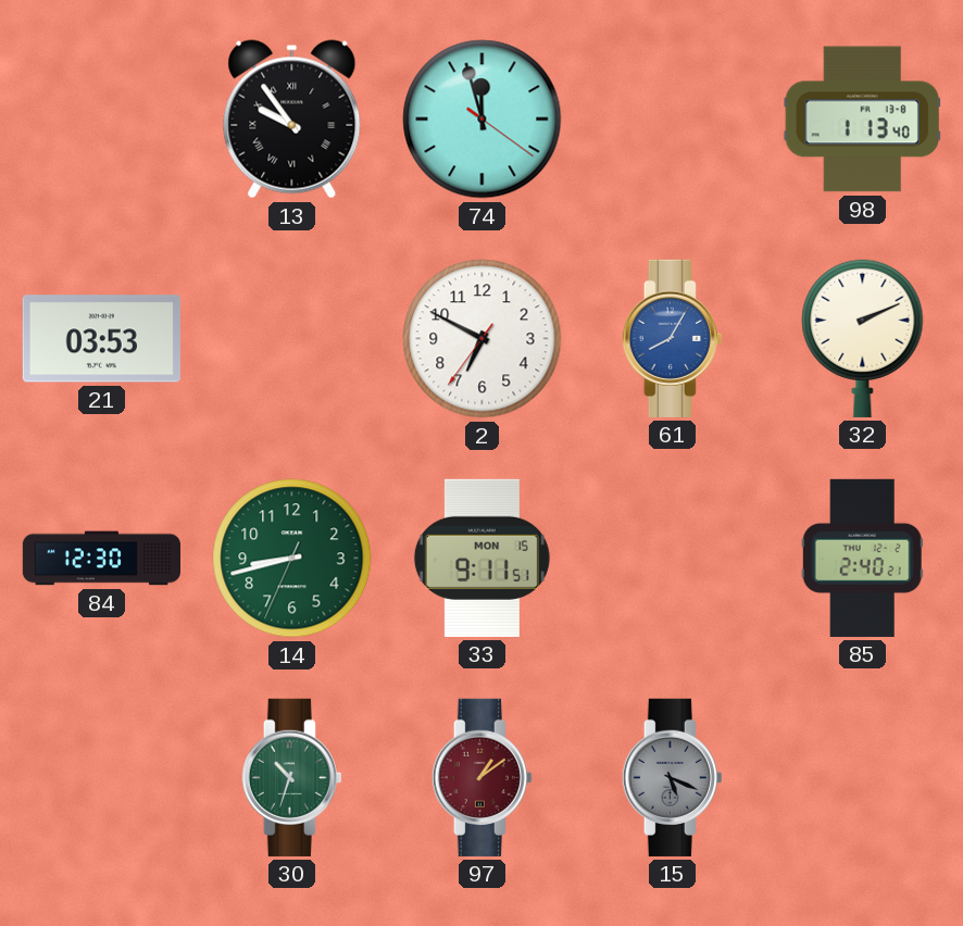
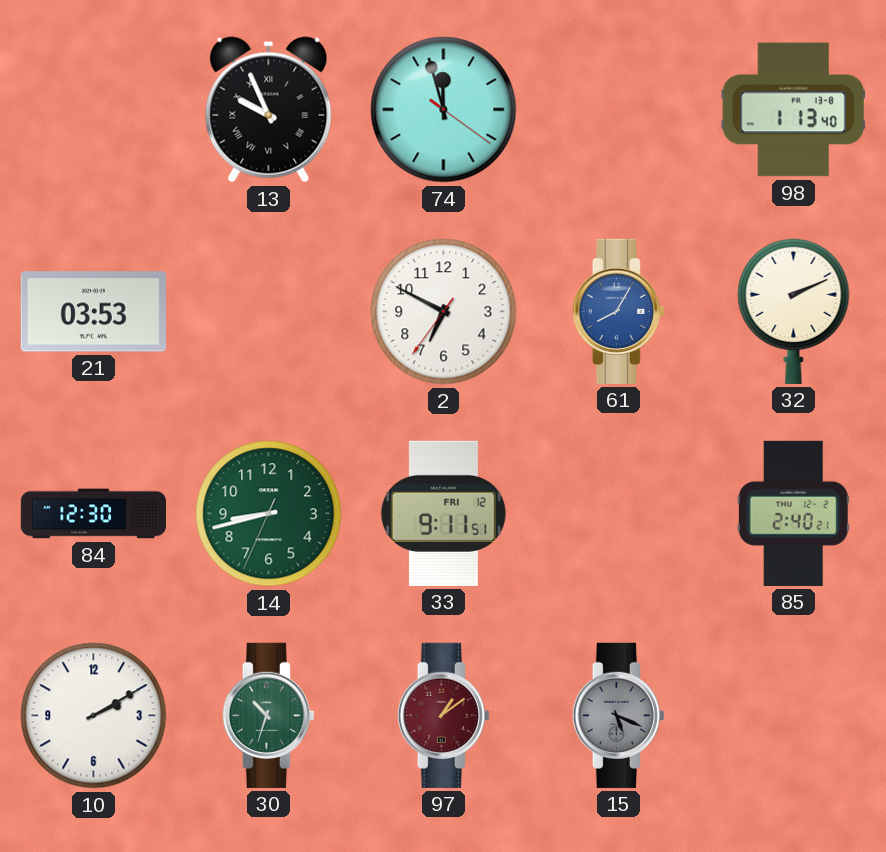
13: 9:54 -> 9:56 (269, 110)
33 date: MON 15 -> FRI 12 (443, 513)
10: none -> 2:10 (94, 716)
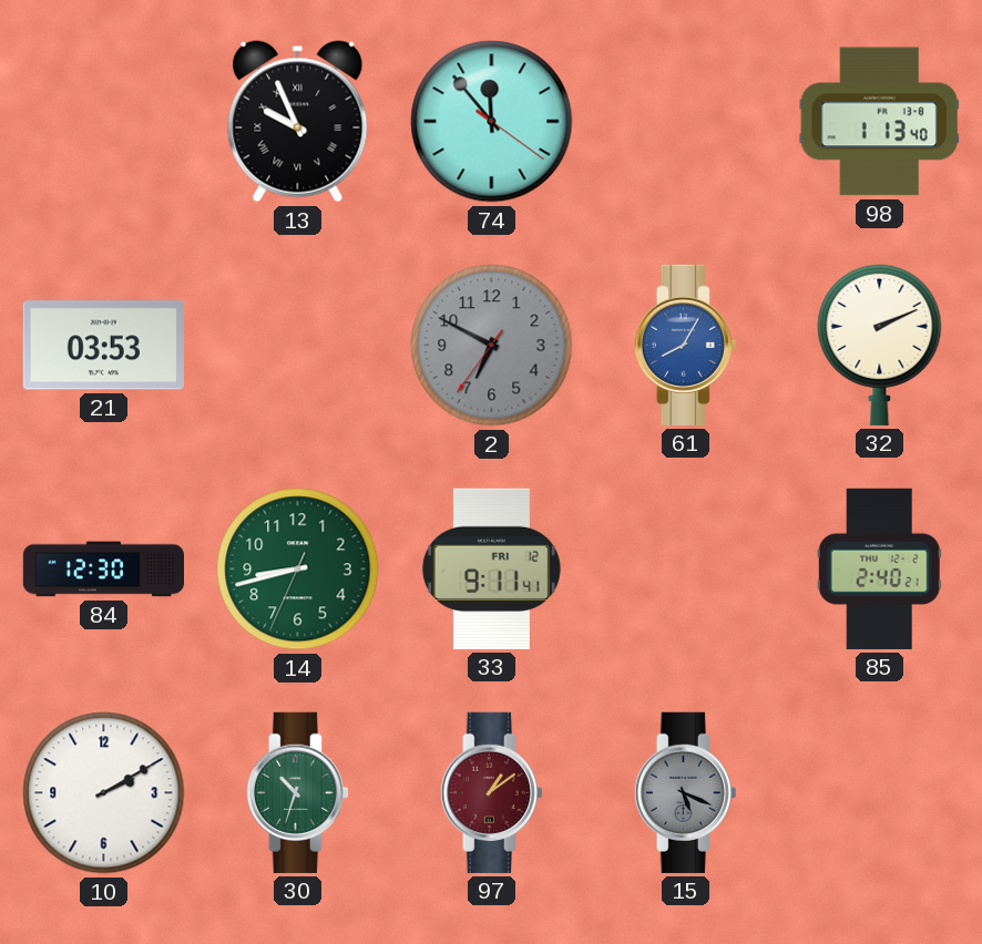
74: 11:57 -> 11:53 (492, 122)
2 dial: white -> grey (492, 346)
33: 9:11:51 -> 9:11:41 (491, 568)
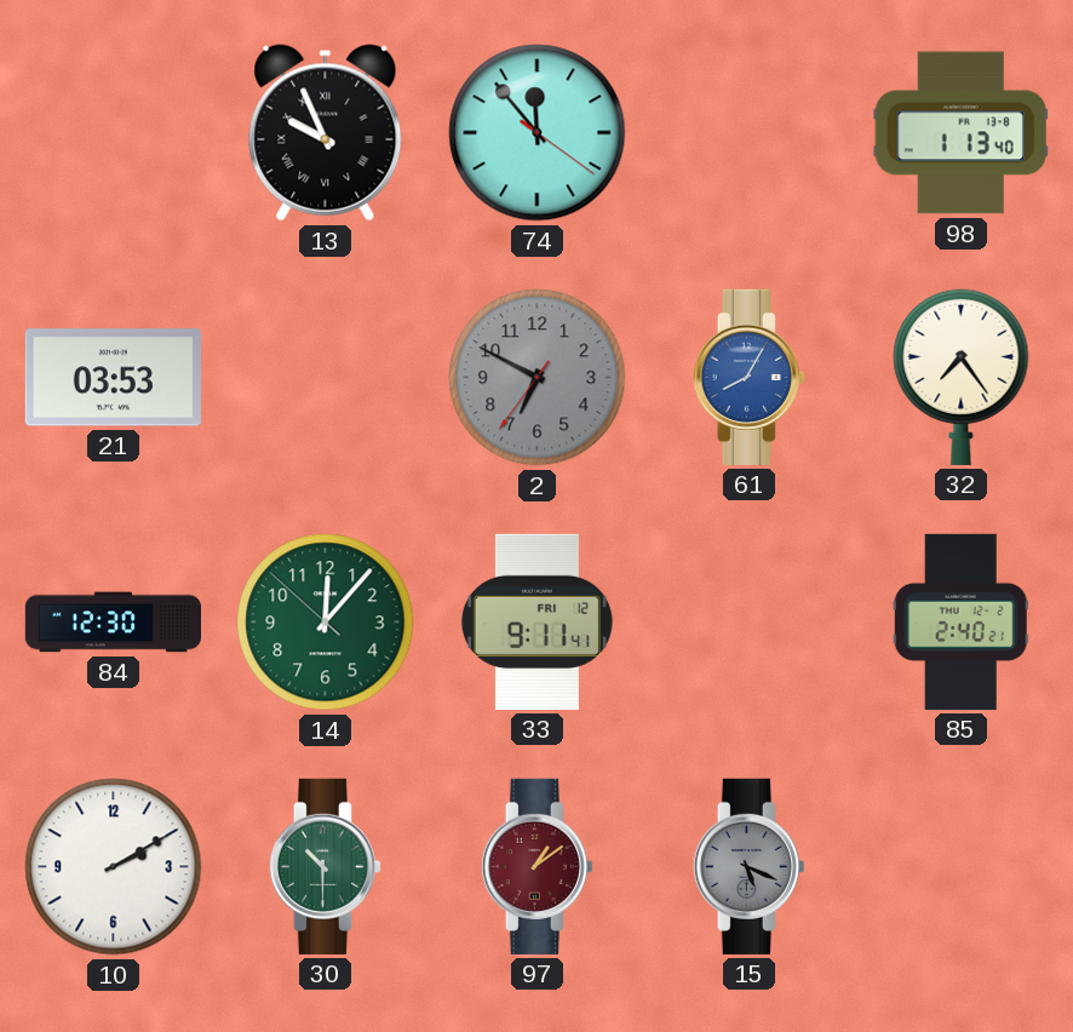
32: 2:11 -> 7:24 (962, 377)
14: 8:42 -> 12:06 (326, 623)
30: 10:33 -> 10:30 (325, 866)
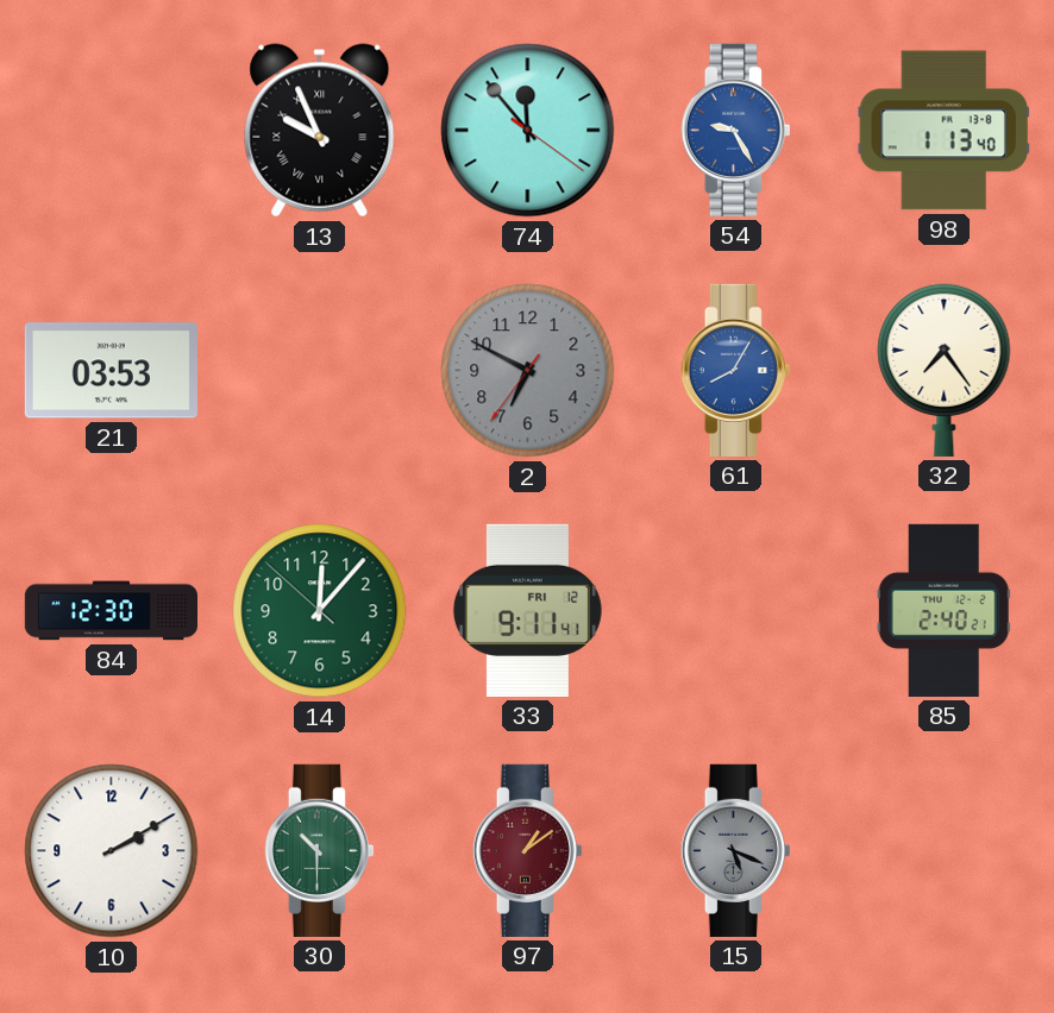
54: none -> 9:25 (735, 130)
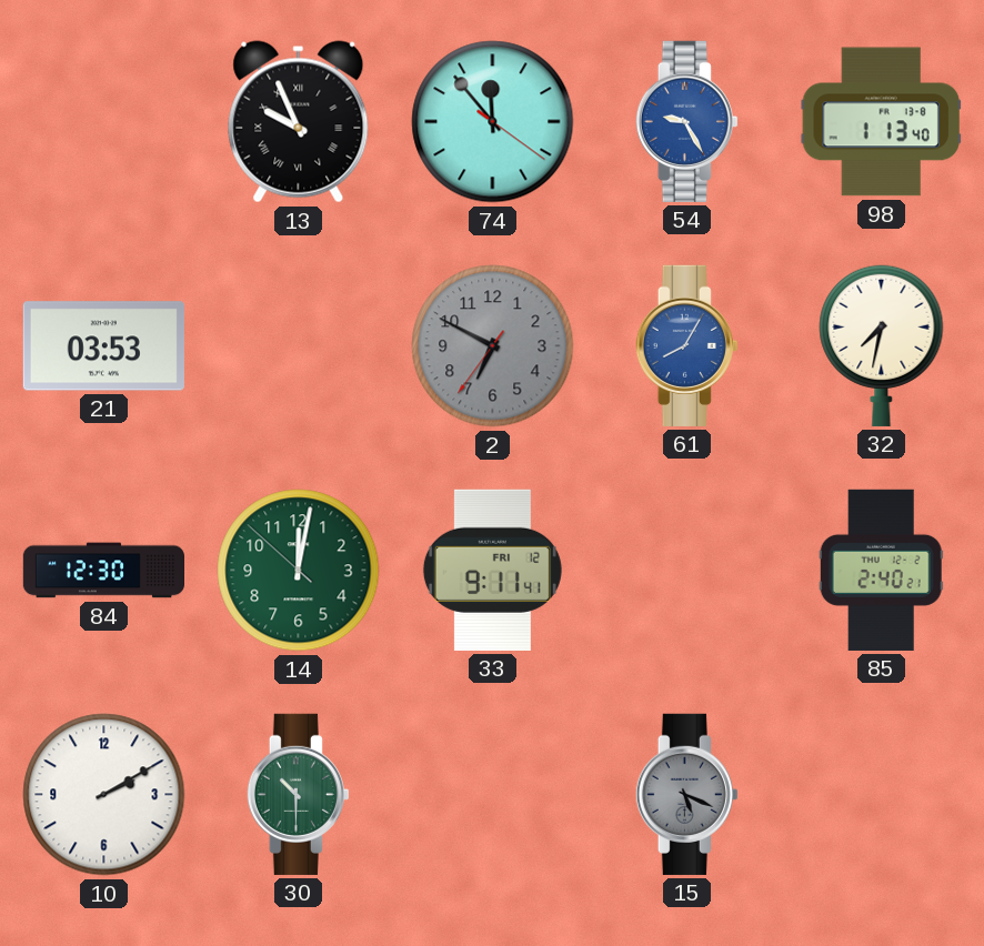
32: 7:24 -> 7:32 (882, 345)
14: 12:06 -> 12:01 (299, 571)
97: 1:09 -> none (527, 850)
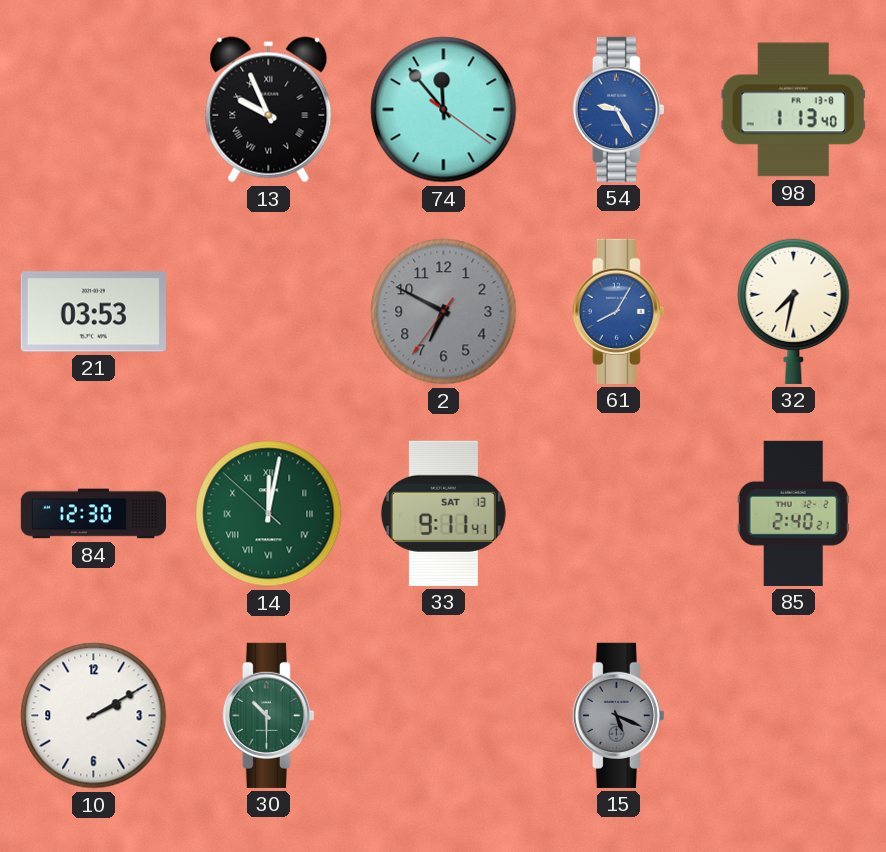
14 numerals: Arabic -> Roman (269, 514)
33 date: FRI 12 -> SAT 13 (443, 513)
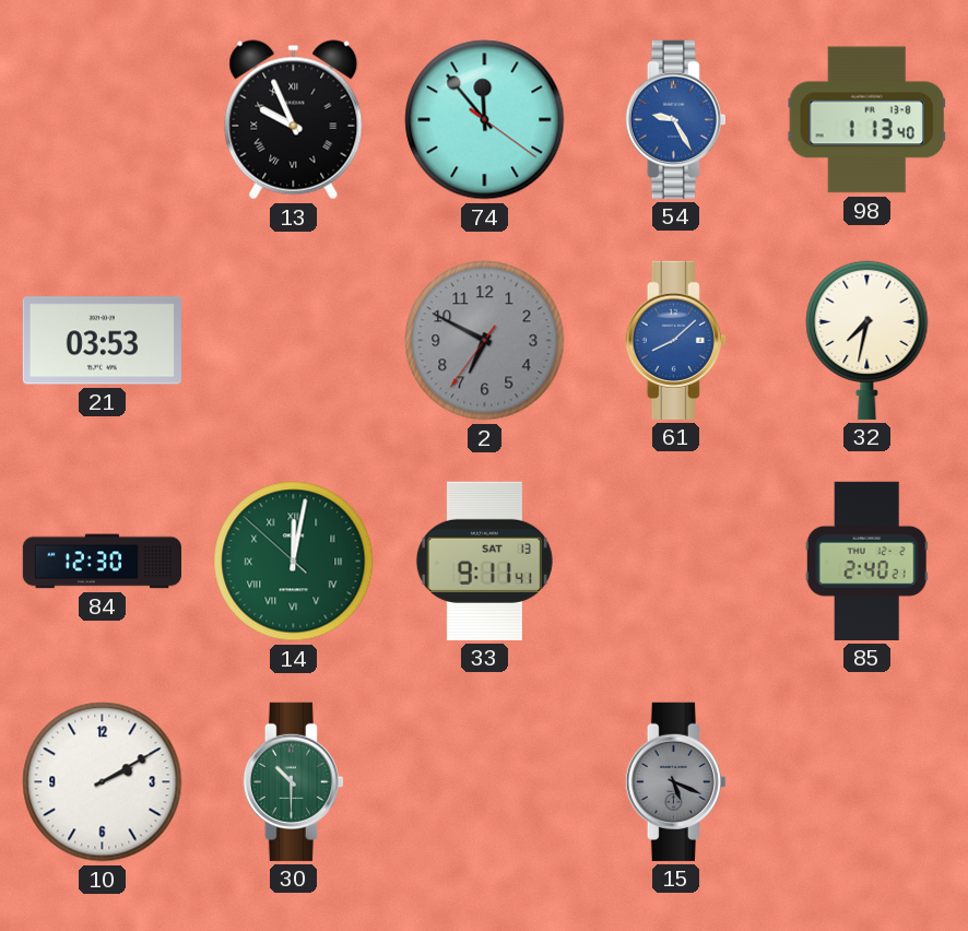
61: 8:05 -> 8:08 (675, 340)
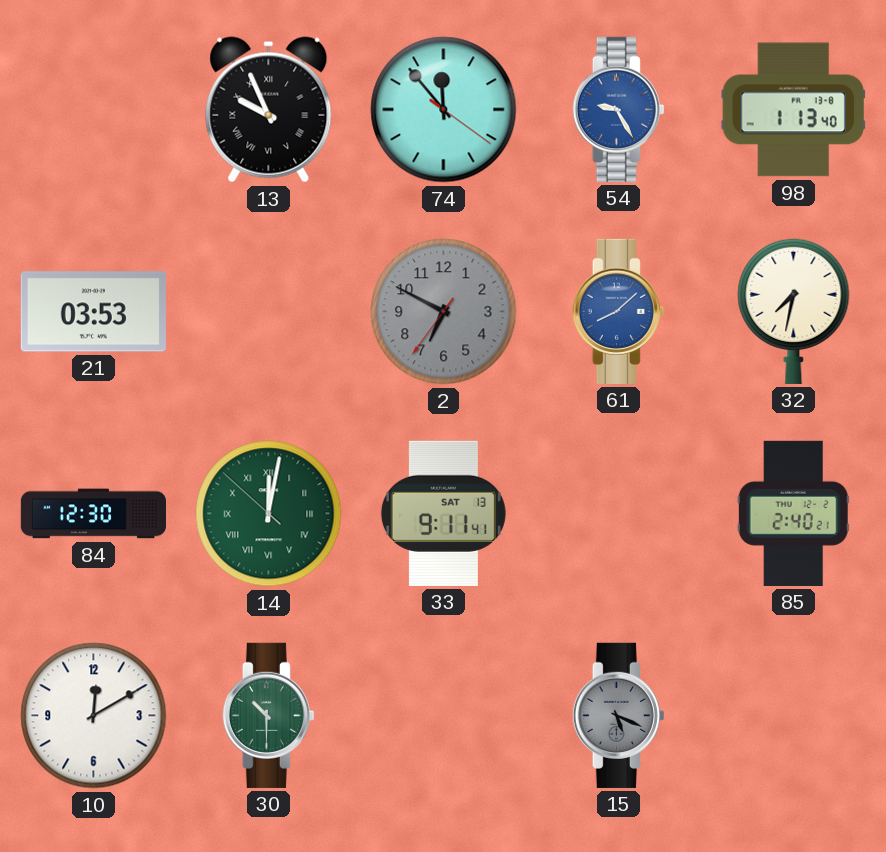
10: 2:10 -> 12:10 (94, 716)
